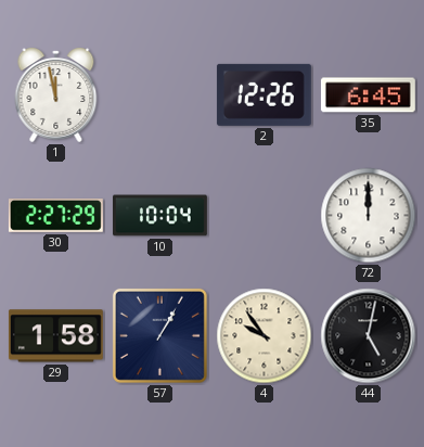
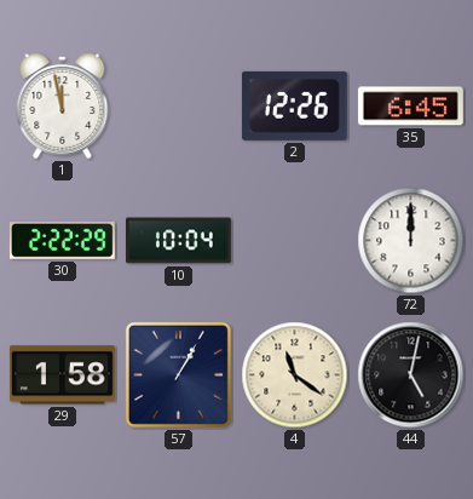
30: 2:27 -> 2:22 (62, 241)
4: 9:54 -> 11:21 (295, 375)
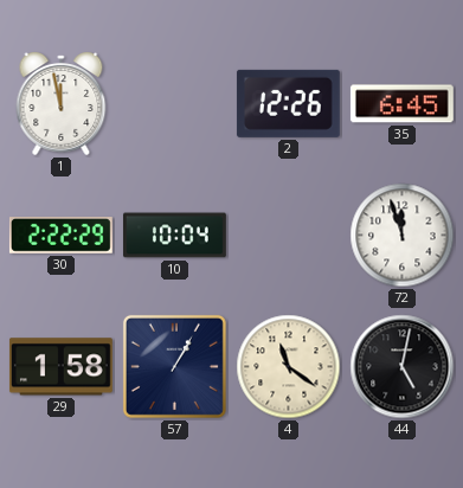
72: 12:00 -> 11:57 (403, 236)
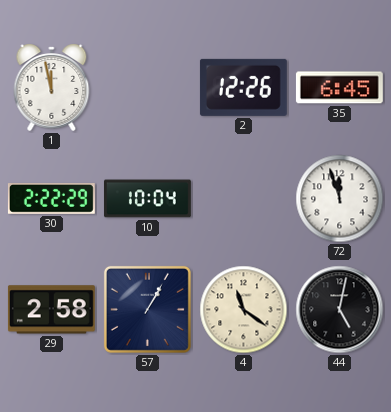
29: 1:58 -> 2:58 (51, 310)
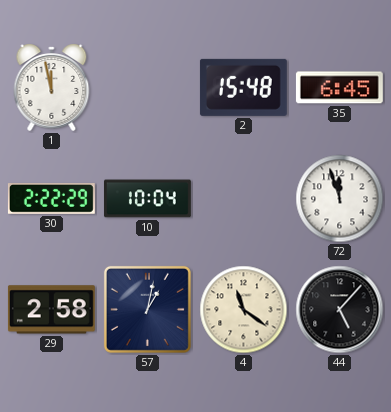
2: 12:26 -> 15:48 (243, 87)
57: 1:05 -> 1:02 (147, 309)
44: 5:02 -> 5:07 (340, 310)
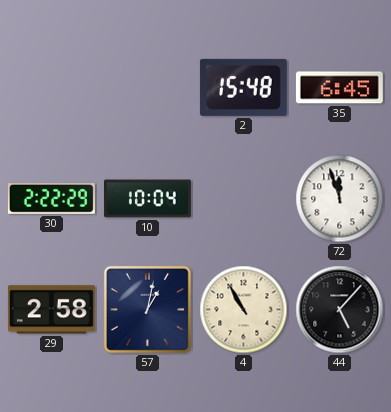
1: 11:58 -> none (52, 87)
4: 11:21 -> 10:55 (244, 310)
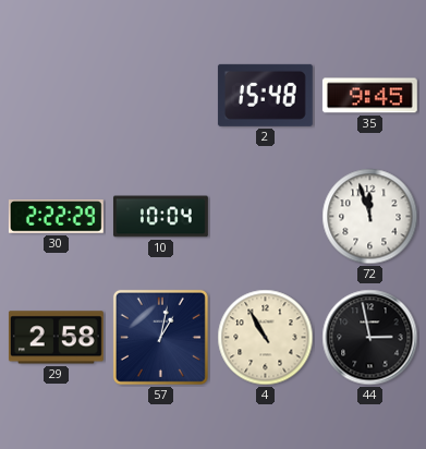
35: 6:45 -> 9:45 (369, 96)
44: 5:07 -> 2:58 (370, 338)
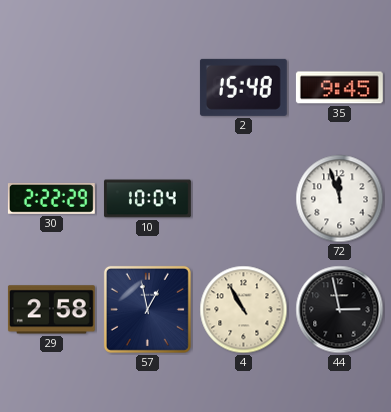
57: 1:02 -> 12:58 (147, 309)
